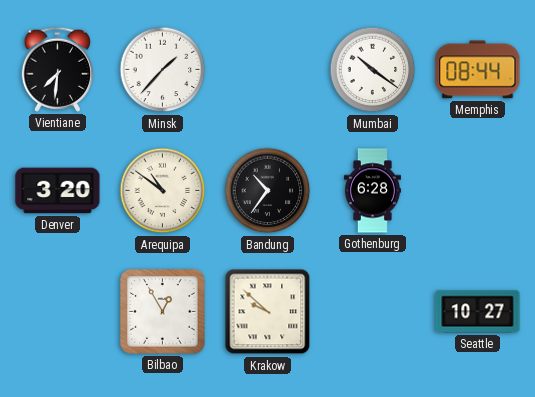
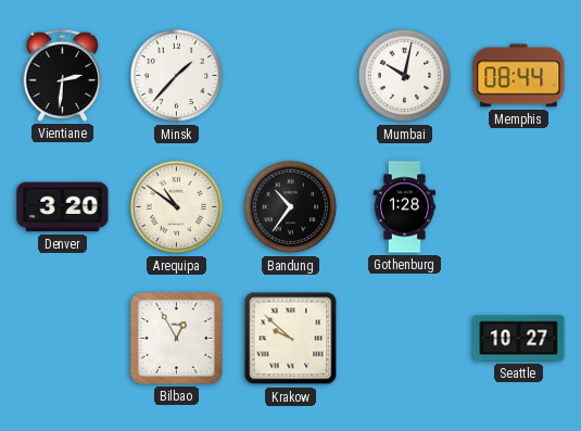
Vientiane: 7:31 -> 2:31 (62, 75)
Mumbai: 10:21 -> 10:02 (405, 76)
Gothenburg: 6:28 -> 1:28 (404, 207)
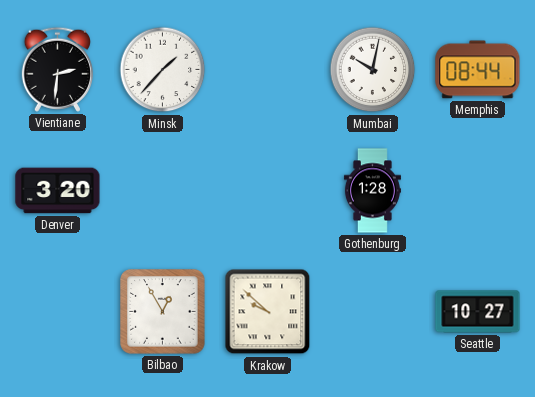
Arequipa: 10:51 -> none (177, 207)
Bandung: 10:36 -> none (291, 207)
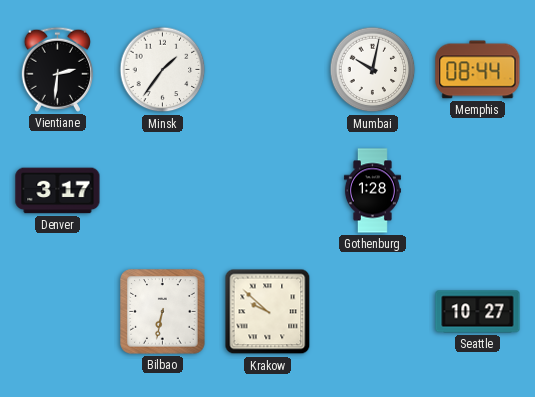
Minsk: 1:37 -> 1:36 (163, 70)
Denver: 3:20 -> 3:17 (58, 191)
Bilbao: 12:55 -> 6:32 (163, 312)
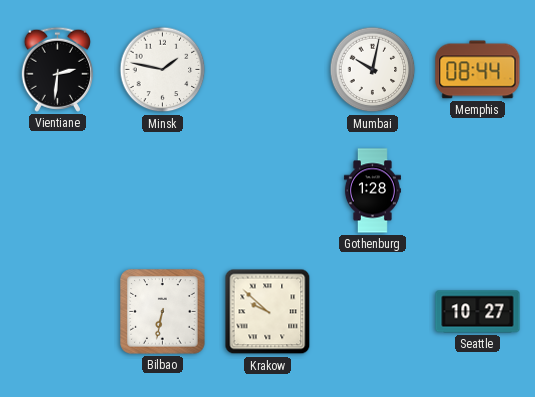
Minsk: 1:36 -> 1:47 (163, 70)
Denver: 3:17 -> none (58, 191)
